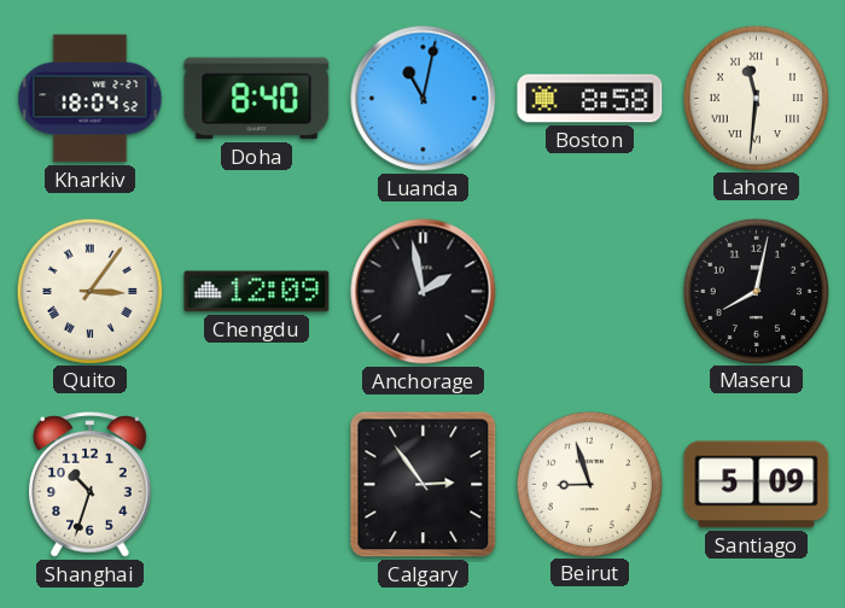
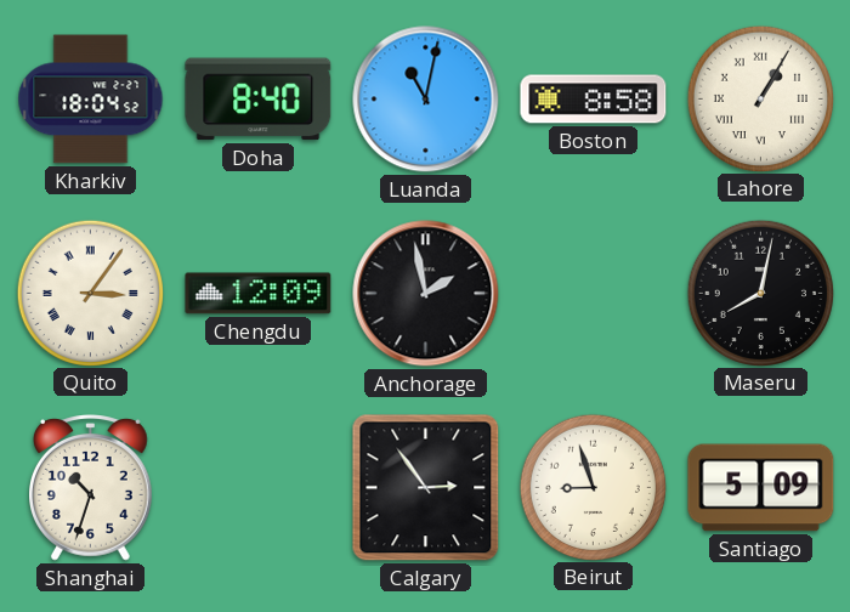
Lahore: 11:31 -> 1:05 (760, 98)
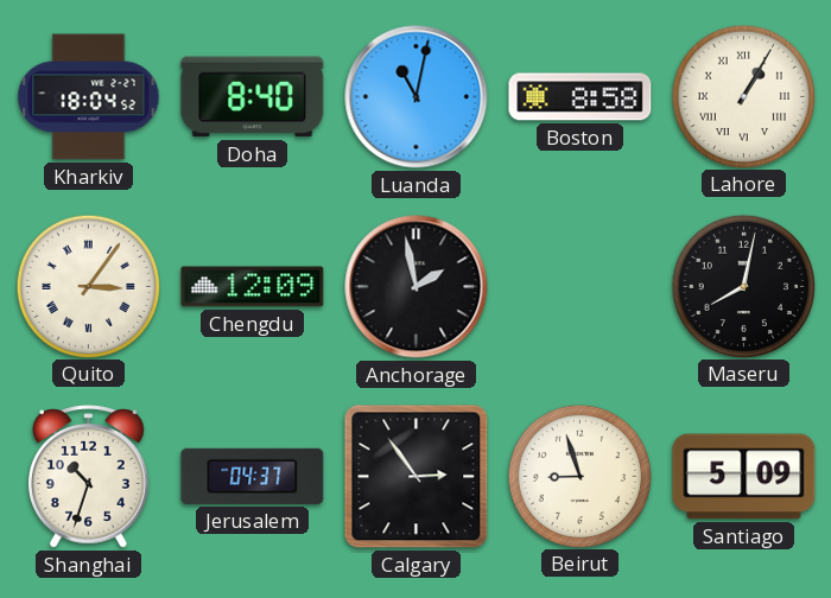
Jerusalem: none -> 04:37 (253, 476)
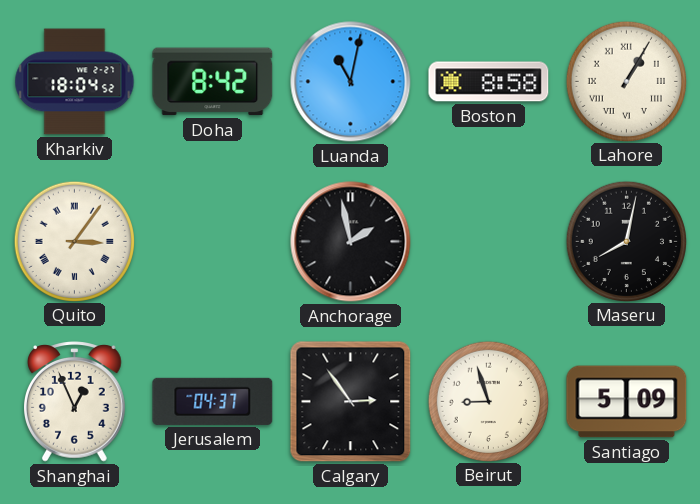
Doha: 8:40 -> 8:42 (213, 82)
Chengdu: 12:09 -> none (253, 287)
Shanghai: 10:33 -> 12:56 (75, 402)
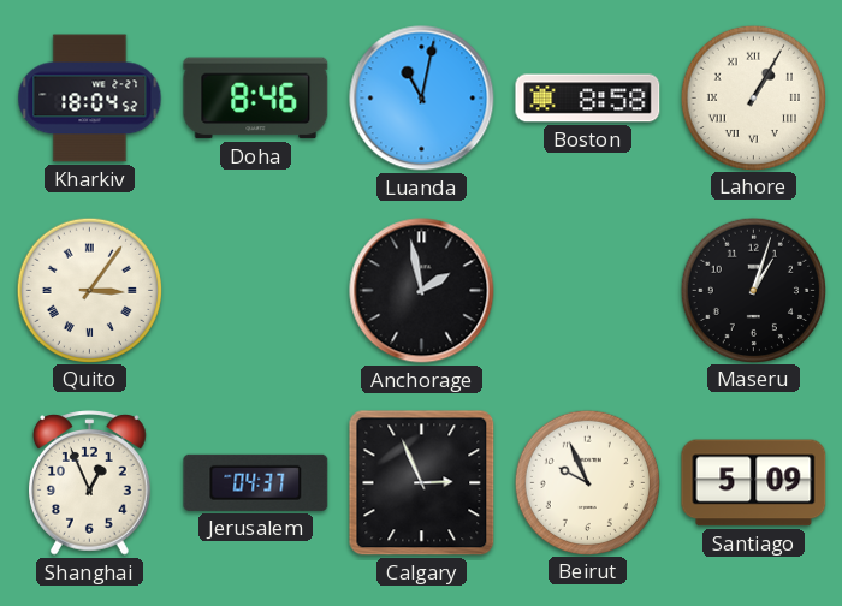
Doha: 8:42 -> 8:46 (256, 99)
Maseru: 8:02 -> 1:03 (753, 290)
Calgary: 2:54 -> 2:56 (422, 483)
Beirut: 8:57 -> 9:56 (587, 482)
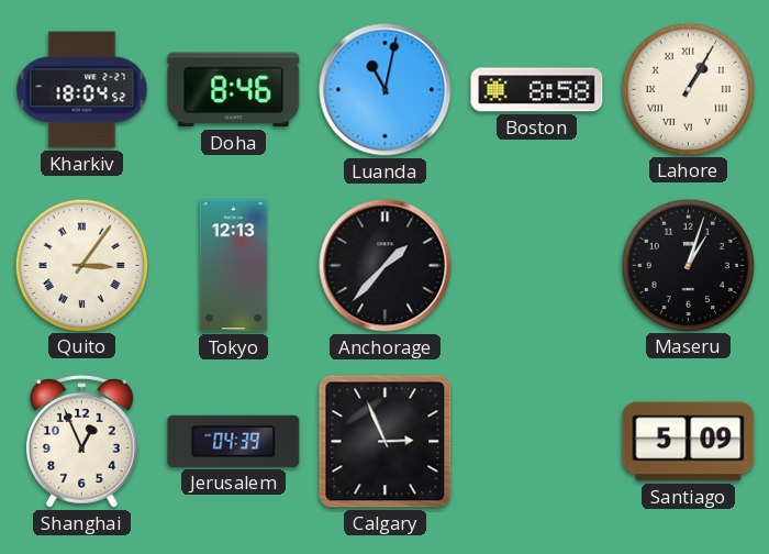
Tokyo: none -> 12:13 (234, 266)
Anchorage: 1:58 -> 1:37 (386, 266)
Jerusalem: 04:37 -> 04:39 (234, 441)
Beirut: 9:56 -> none (587, 482)
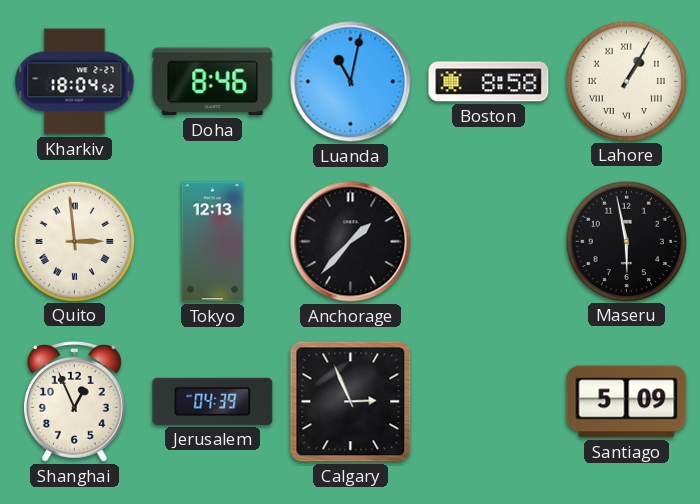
Quito: 3:06 -> 2:59 (74, 241)
Maseru: 1:03 -> 5:58 (626, 241)
